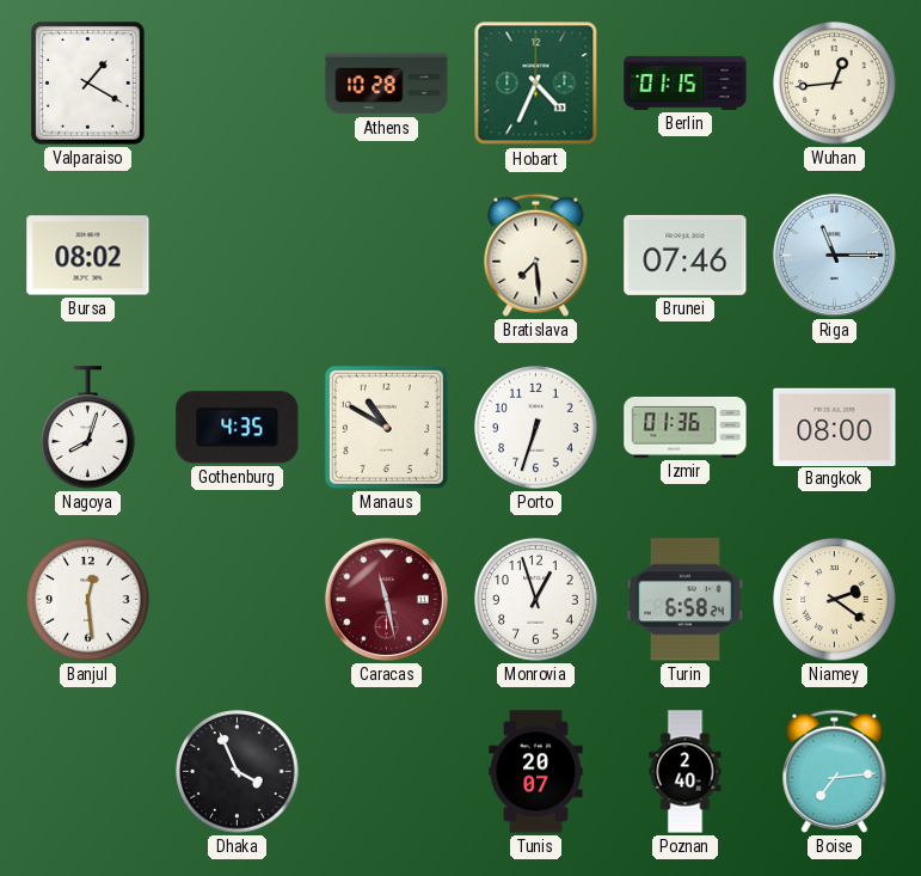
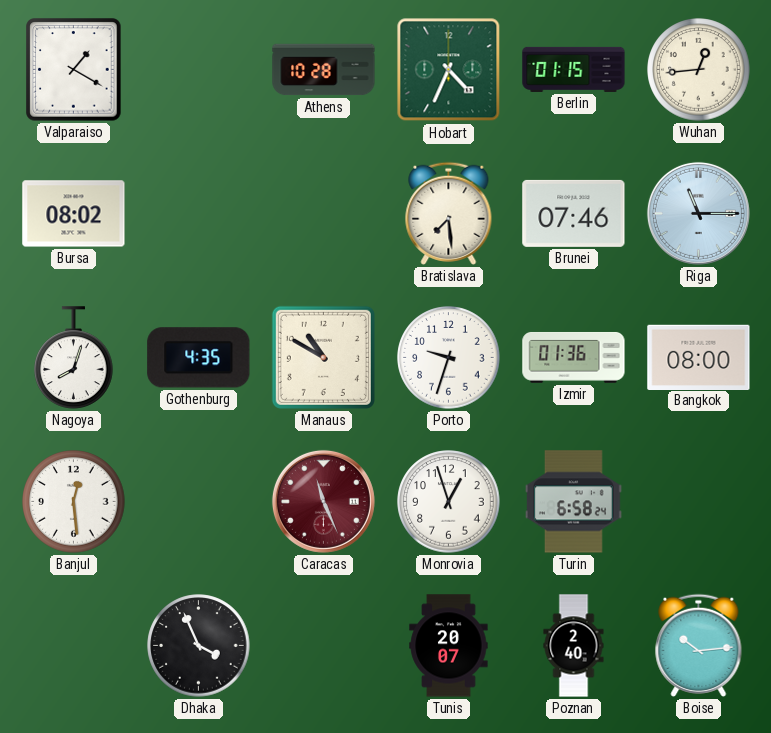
Porto: 6:33 -> 9:33 (449, 358)
Caracas: 11:28 -> 11:26 (323, 501)
Niamey: 2:21 -> none (835, 600)
Boise: 7:14 -> 10:14 (699, 645)
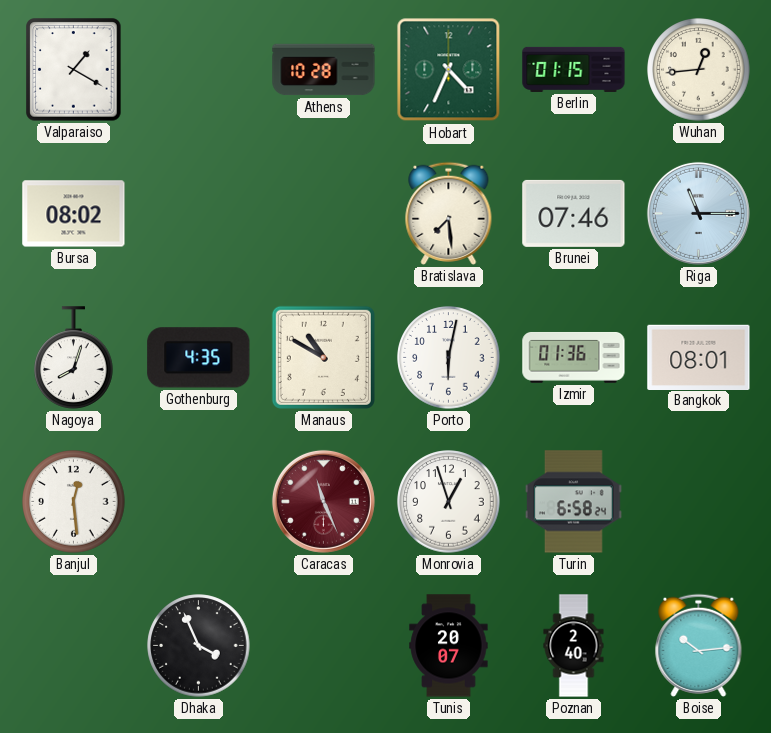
Porto: 9:33 -> 6:02 (449, 358)
Bangkok: 08:00 -> 08:01 (699, 357)
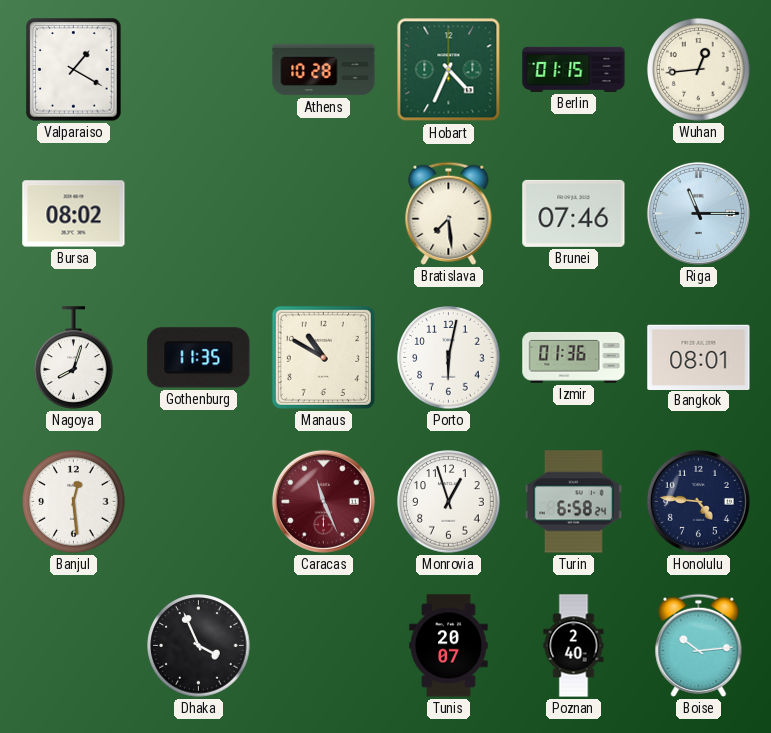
Gothenburg: 4:35 -> 11:35 (199, 358)
Honolulu: none -> 4:46 (698, 501)
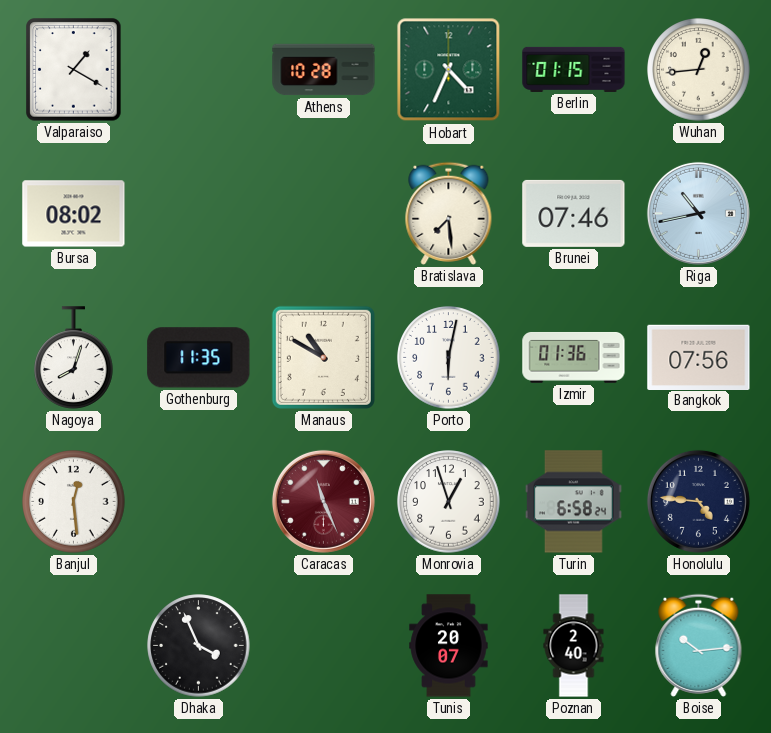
Riga: 11:15 -> 10:43 (698, 213)
Bangkok: 08:01 -> 07:56 (699, 357)
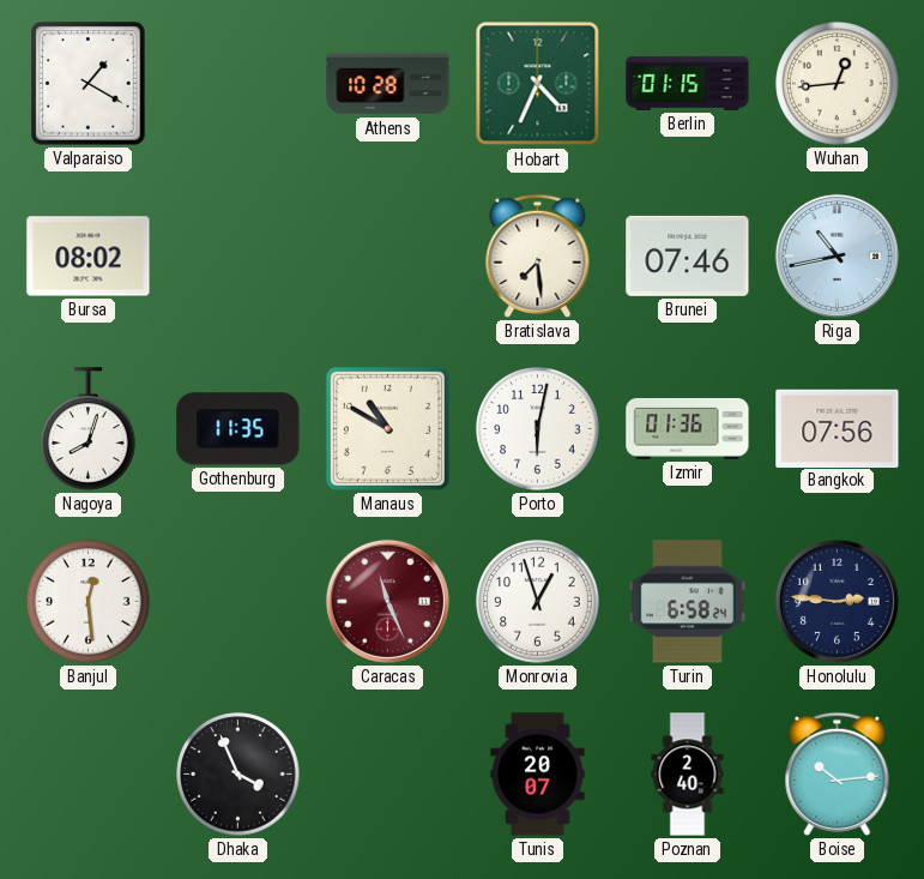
Honolulu: 4:46 -> 2:46 (837, 601)
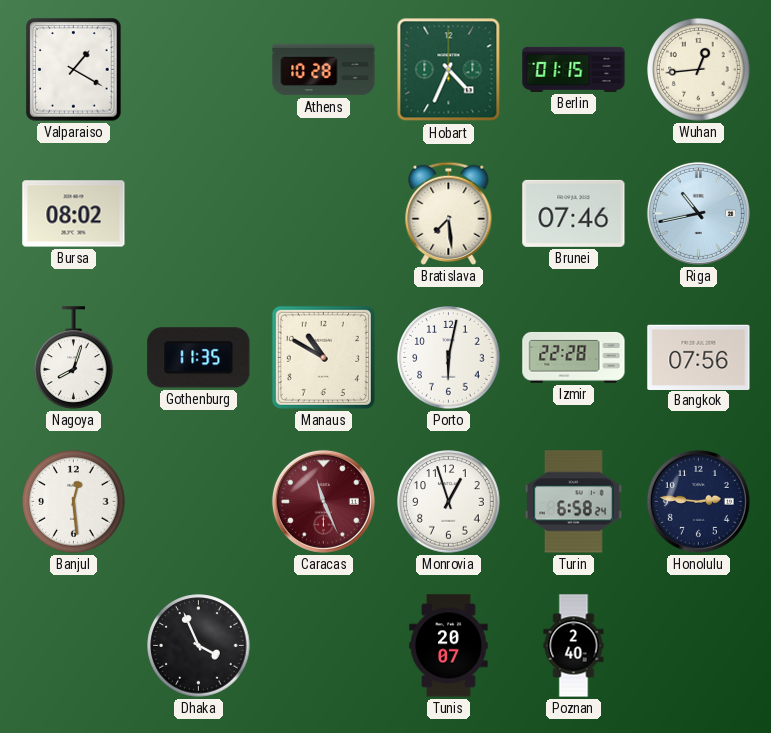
Izmir: 01:36 -> 22:28 (574, 357)
Boise: 10:14 -> none (838, 773)
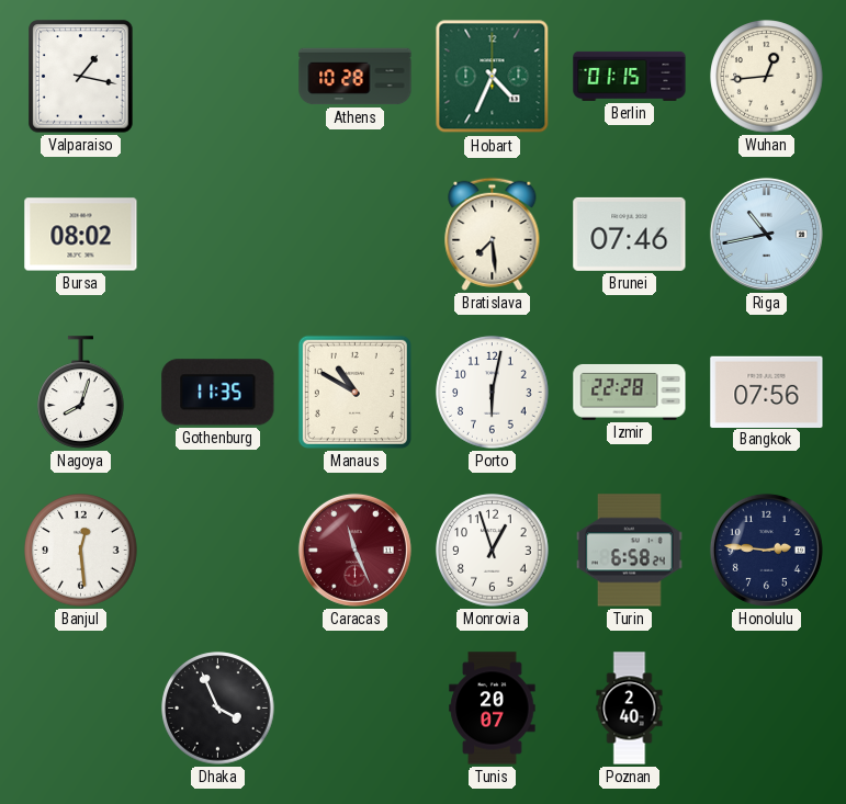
Valparaiso: 1:20 -> 1:17 (81, 77)
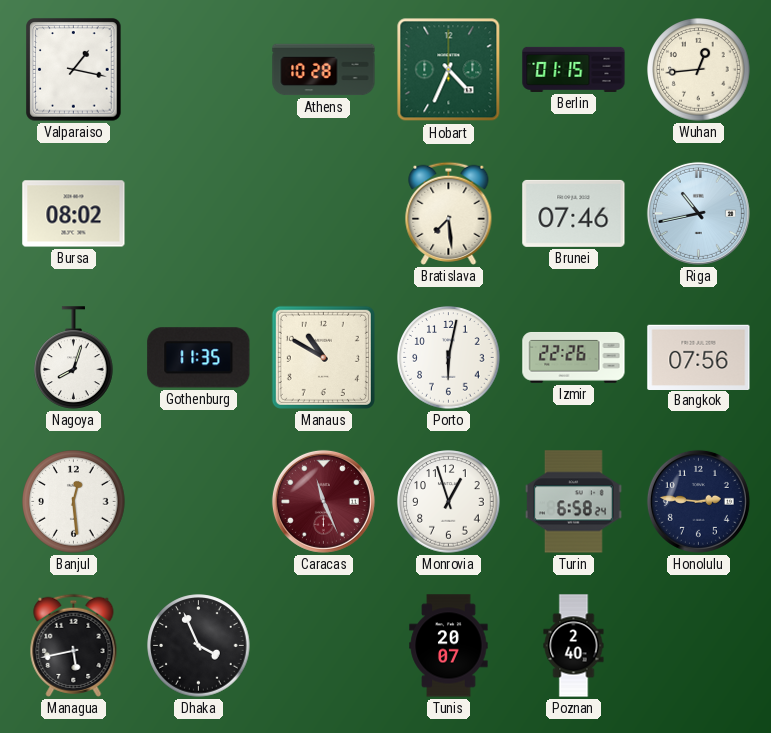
Izmir: 22:28 -> 22:26 (574, 357)
Managua: none -> 5:43 (74, 645)
